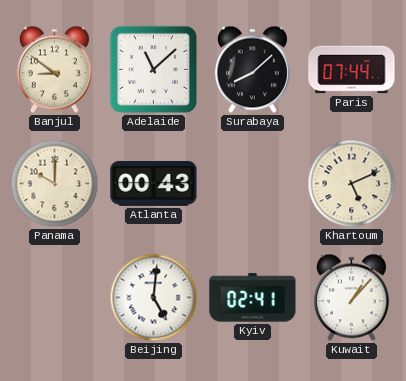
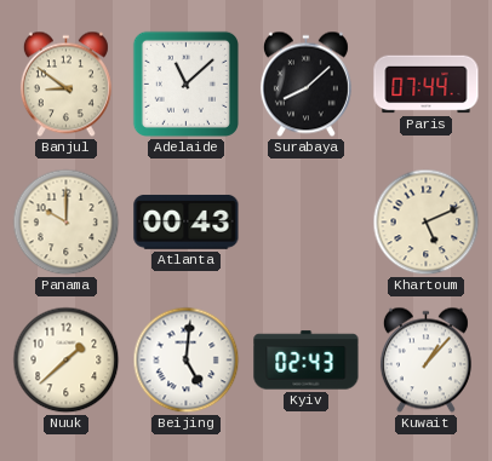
Nuuk: none -> 1:38 (67, 361)
Kyiv: 02:41 -> 02:43 (307, 361)
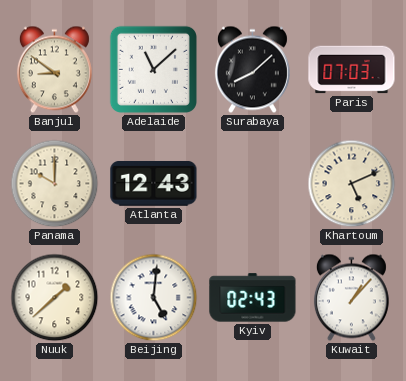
Paris: 07:44 -> 07:03 (352, 70)
Atlanta: 00:43 -> 12:43 (154, 183)
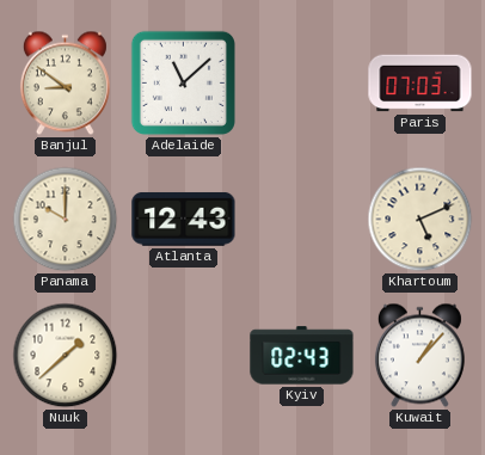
Surabaya: 8:08 -> none (252, 70)
Beijing: 5:01 -> none (154, 298)
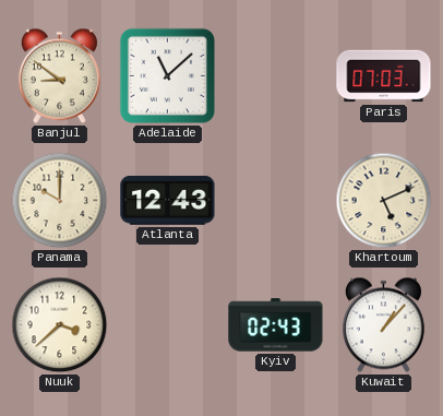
Nuuk: 1:38 -> 3:38 (60, 325)
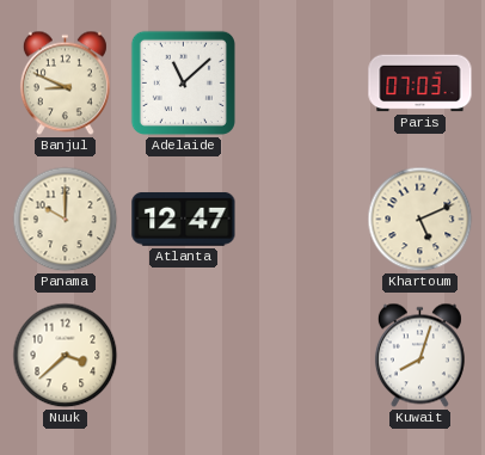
Banjul: 8:51 -> 8:49 (65, 84)
Atlanta: 12:43 -> 12:47 (184, 219)
Kyiv: 02:43 -> none (276, 325)
Kuwait: 1:07 -> 8:03 (419, 356)
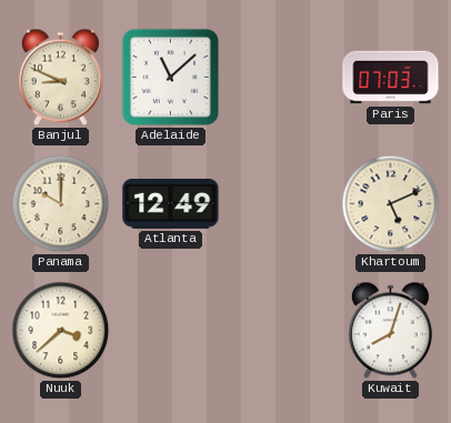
Atlanta: 12:47 -> 12:49 (171, 203)
